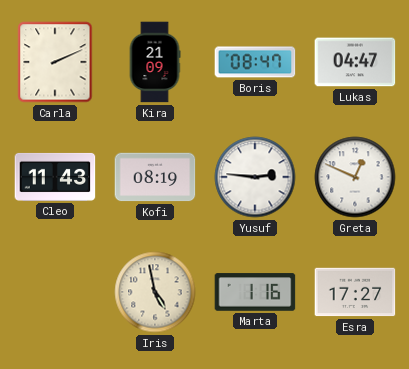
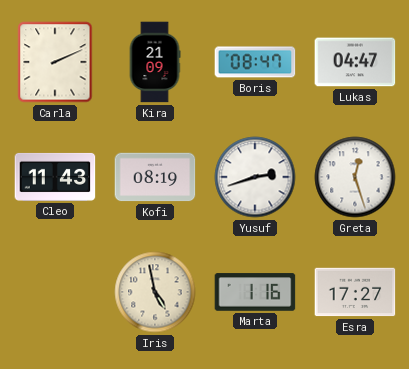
Yusuf: 2:46 -> 2:42 (255, 177)
Greta: 12:49 -> 12:27 (355, 177)
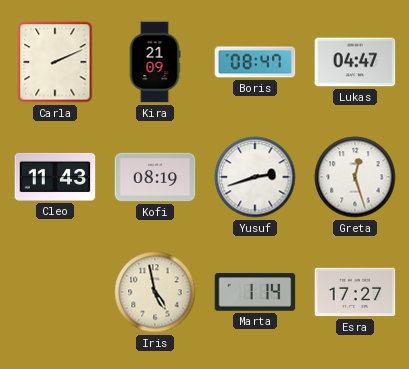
Marta: 1:16 -> 1:14 (255, 292)
